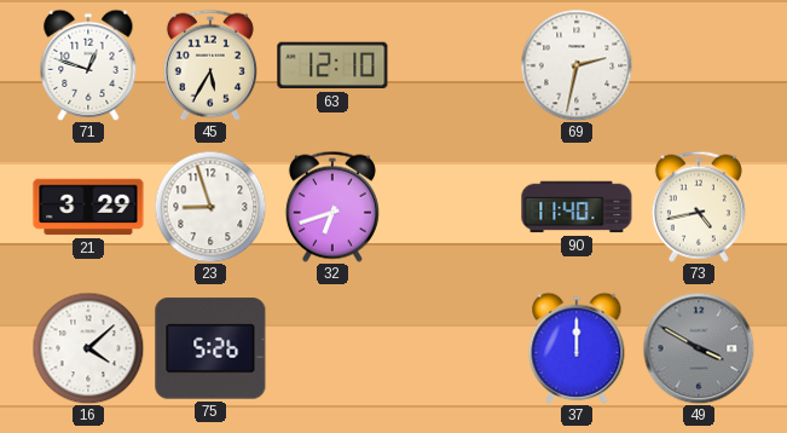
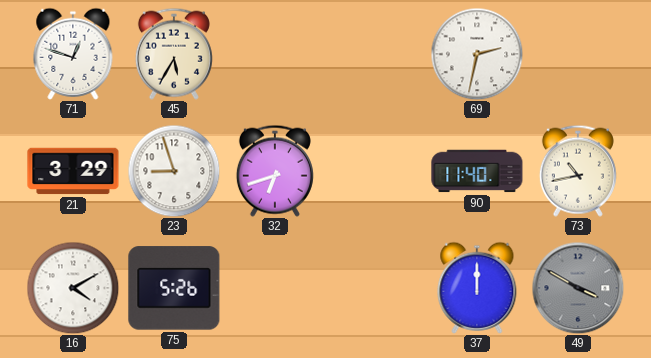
63: 12:10 -> none (332, 65)
73: 4:43 -> 10:43 (578, 171)
16: 4:08 -> 4:10 (73, 288)
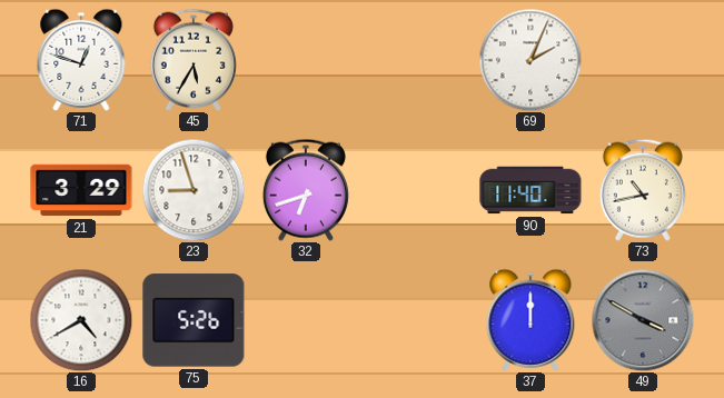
69: 2:32 -> 2:04 (530, 60)
16: 4:10 -> 4:40 (81, 320)
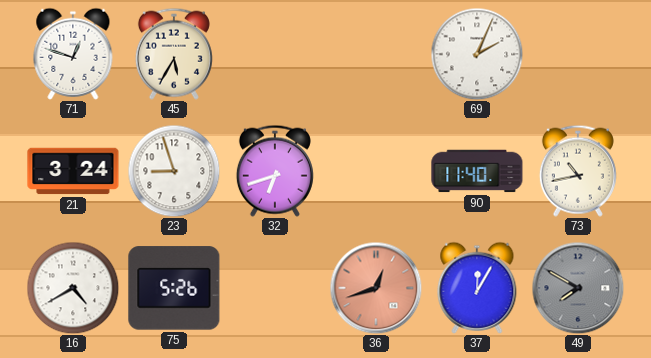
21: 3:29 -> 3:24 (73, 171)
36: none -> 12:42 (376, 288)
37: 12:00 -> 12:05 (477, 288)
49: 3:50 -> 7:50 (578, 288)
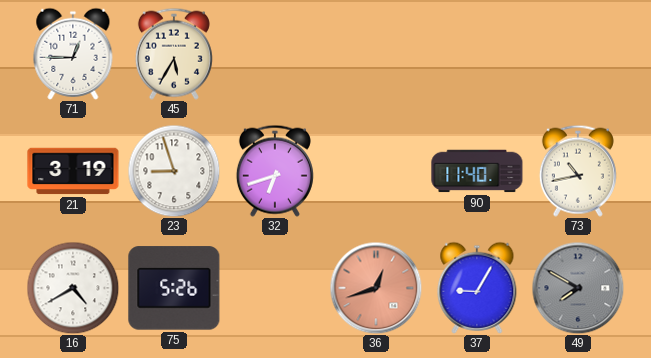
71: 12:48 -> 12:45 (73, 54)
69: 2:04 -> none (477, 54)
21: 3:24 -> 3:19 (73, 171)
37: 12:05 -> 9:05 (477, 288)
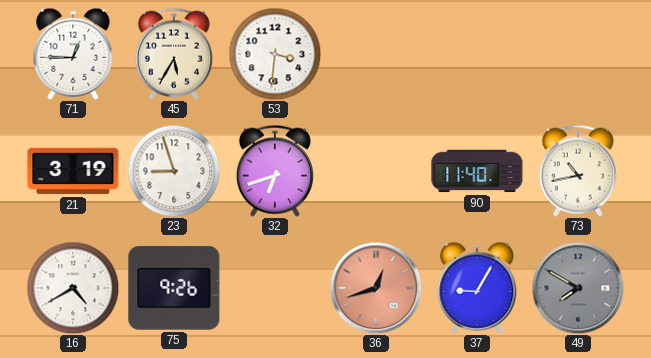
53: none -> 3:31 (275, 54)
75: 5:26 -> 9:26 (174, 288)
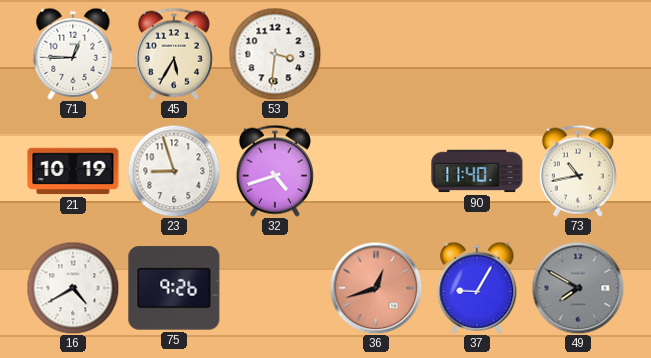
21: 3:19 -> 10:19 (73, 171)
32: 6:42 -> 4:42 (275, 171)
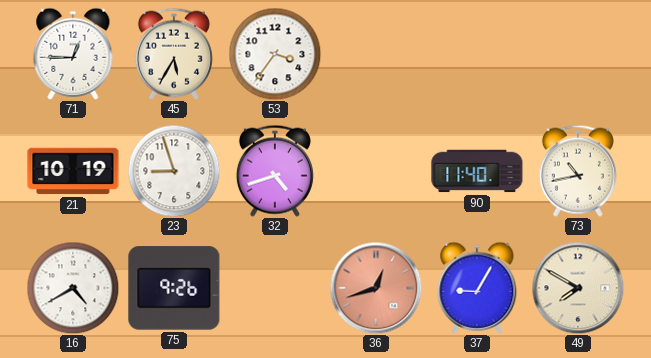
53: 3:31 -> 3:36 (275, 54)
49 dial: grey -> cream (578, 288)
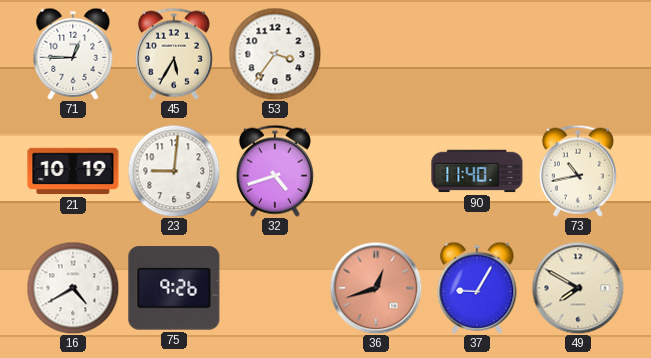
23: 8:57 -> 9:01 (174, 171)
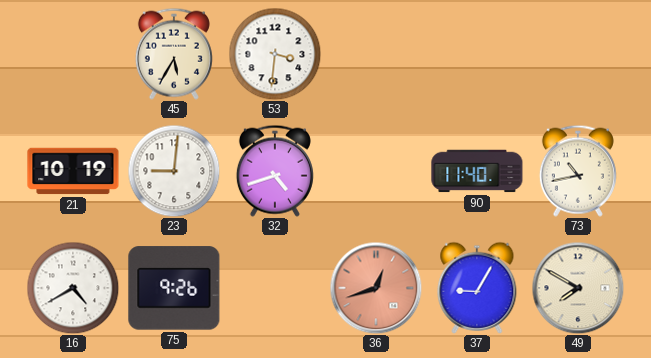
71: 12:45 -> none (73, 54)
53: 3:36 -> 3:31 (275, 54)
